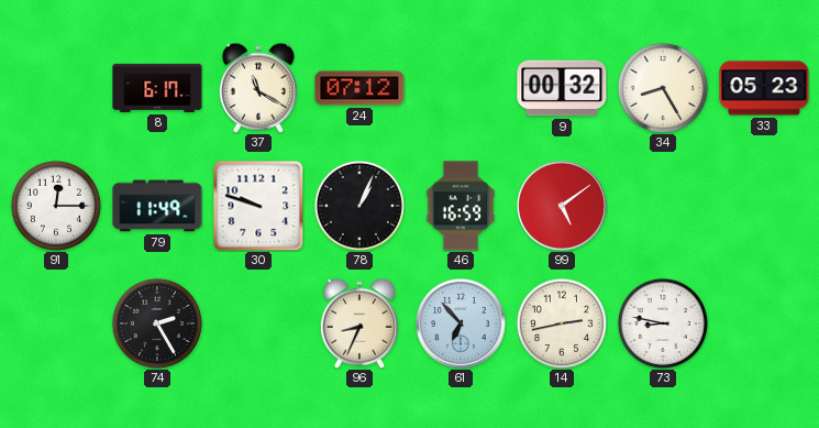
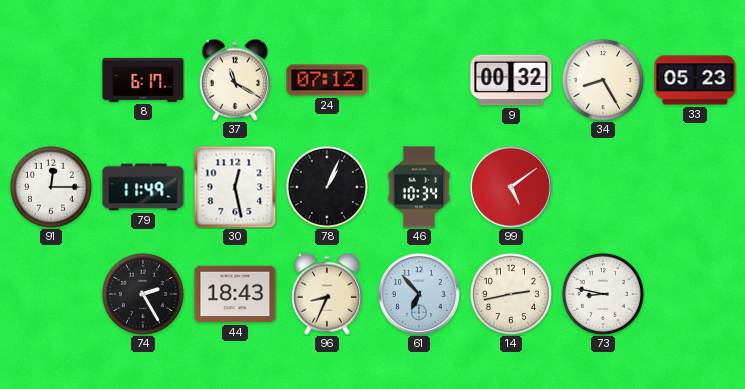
30: 9:48 -> 12:28 (235, 187)
46: 16:59 -> 10:34 (419, 187)
44: none -> 18:43 (235, 294)
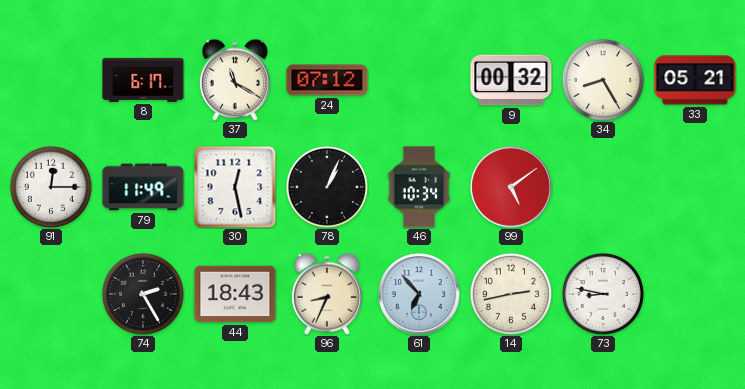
33: 05:23 -> 05:21 (695, 80)
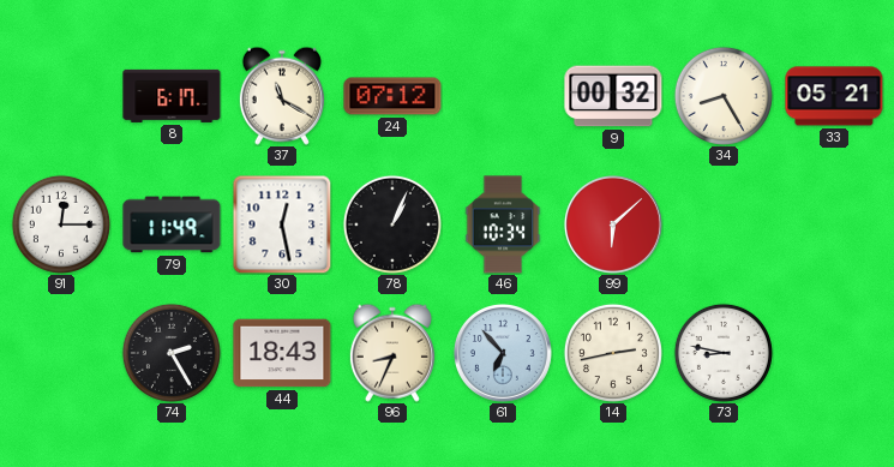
99: 5:09 -> 6:08 (613, 224)
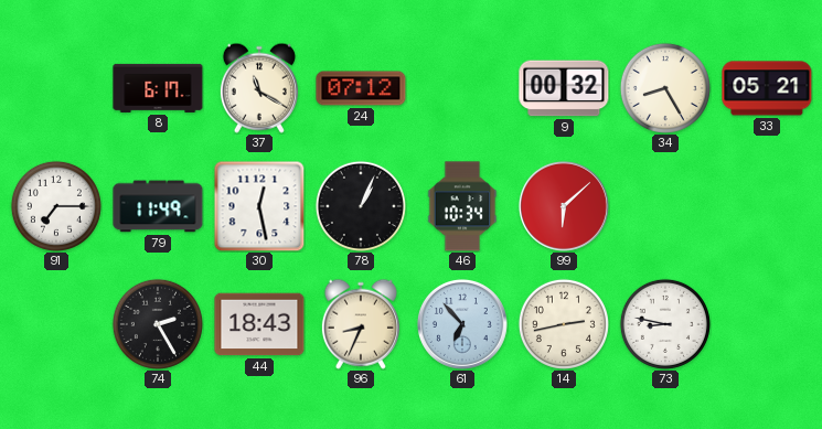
91: 12:15 -> 7:15 (56, 206)
